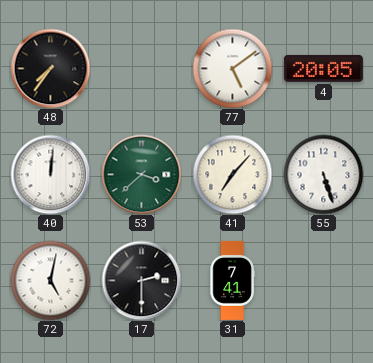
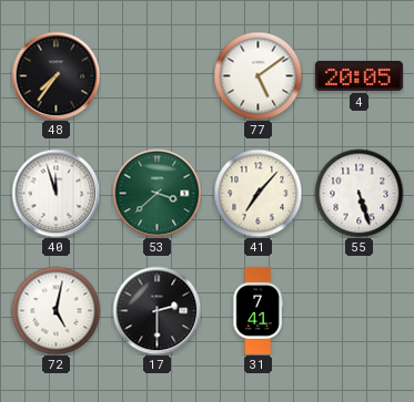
40: 12:01 -> 11:57 (55, 193)
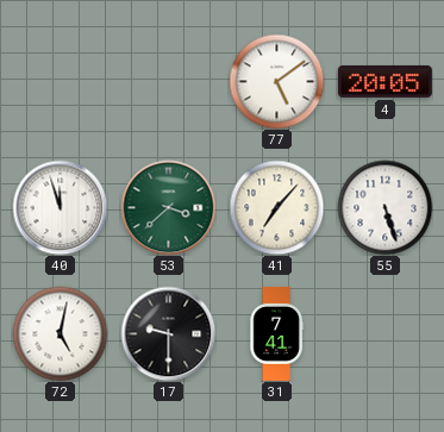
48: 7:36 -> none (55, 75)
17: 2:30 -> 9:30 (168, 333)
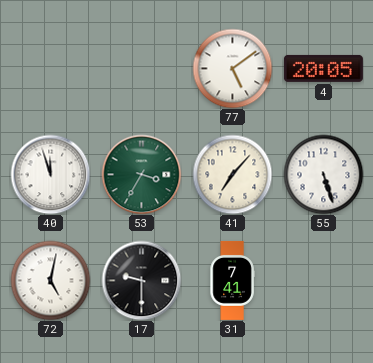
53: 3:38 -> 3:35 (141, 174)
